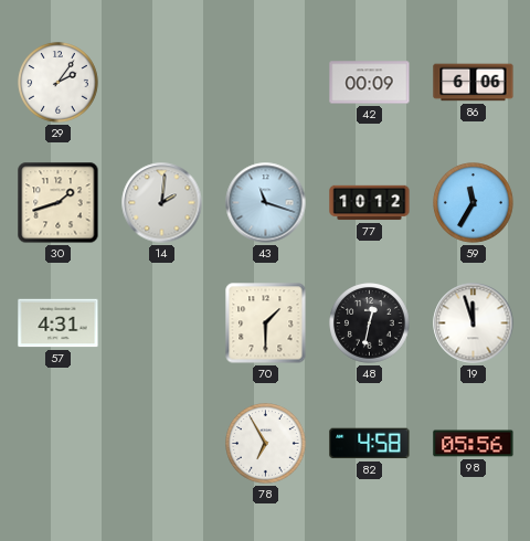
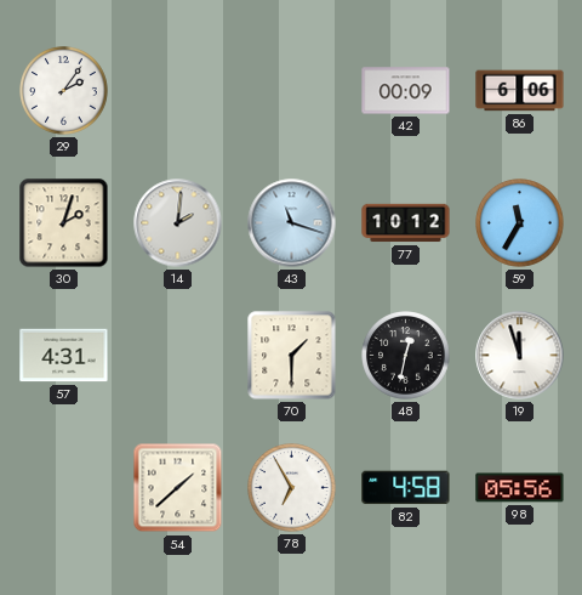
30: 1:42 -> 2:03 (64, 223)
54: none -> 1:38 (178, 488)
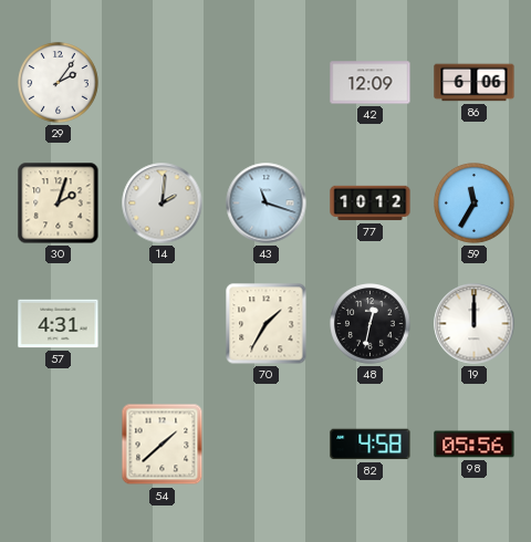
42: 00:09 -> 12:09 (371, 83)
70: 1:30 -> 1:35 (267, 324)
19: 11:57 -> 12:00 (475, 324)
78: 6:55 -> none (292, 488)
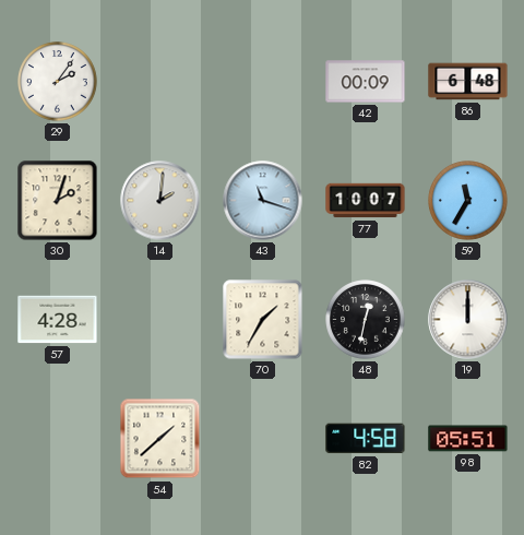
42: 12:09 -> 00:09 (366, 82)
86: 6:06 -> 6:48 (468, 82)
77: 10:12 -> 10:07 (366, 201)
57: 4:31 -> 4:28 (58, 320)
98: 05:56 -> 05:51 (468, 439)
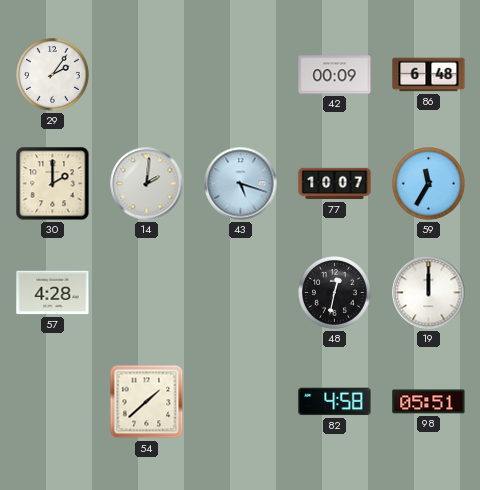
30: 2:03 -> 2:00 (53, 184)
43: 11:18 -> 5:18 (241, 184)
70: 1:35 -> none (263, 320)
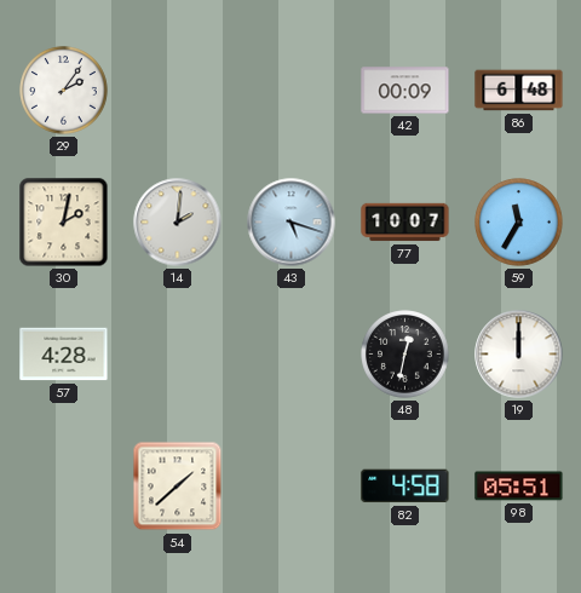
30: 2:00 -> 2:02 (64, 223)
